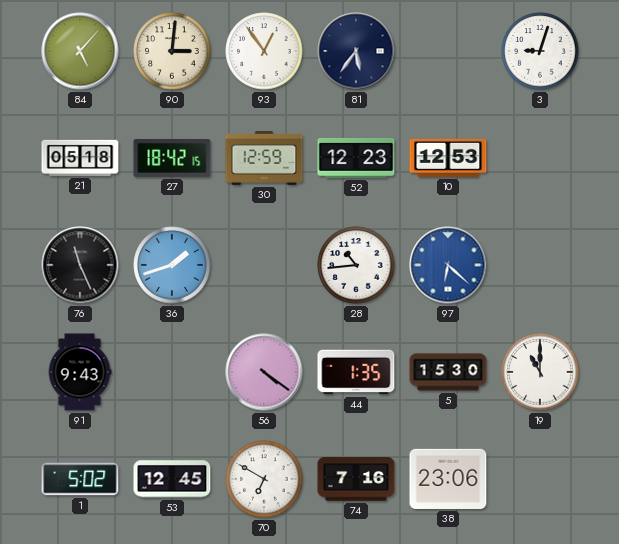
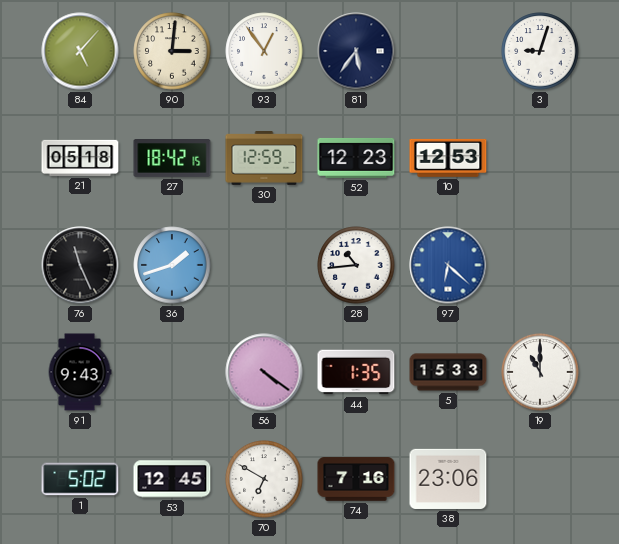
5: 15:30 -> 15:33 (448, 372)
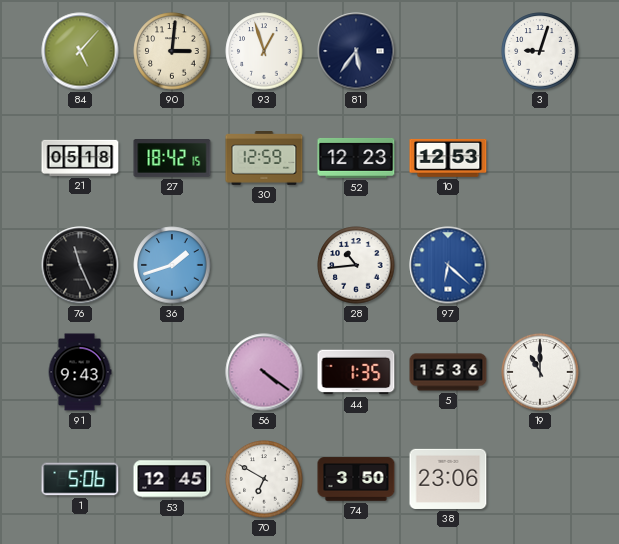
93: 12:54 -> 12:57 (264, 51)
5: 15:33 -> 15:36 (448, 372)
1: 5:02 -> 5:06 (80, 479)
74: 7:16 -> 3:50 (356, 479)
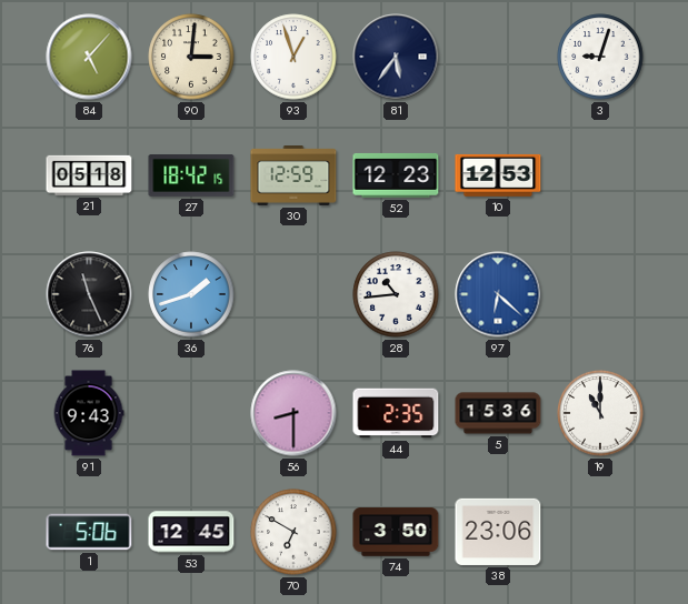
56: 4:21 -> 8:30 (293, 413)
44: 1:35 -> 2:35 (396, 413)
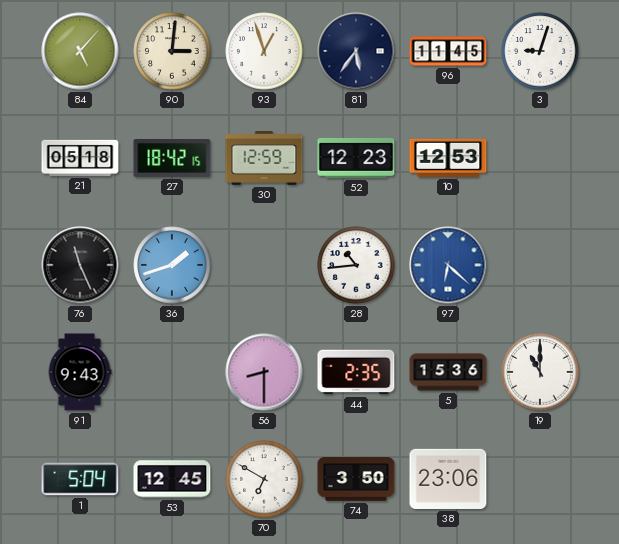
96: none -> 11:45 (448, 51)
1: 5:06 -> 5:04 (80, 479)
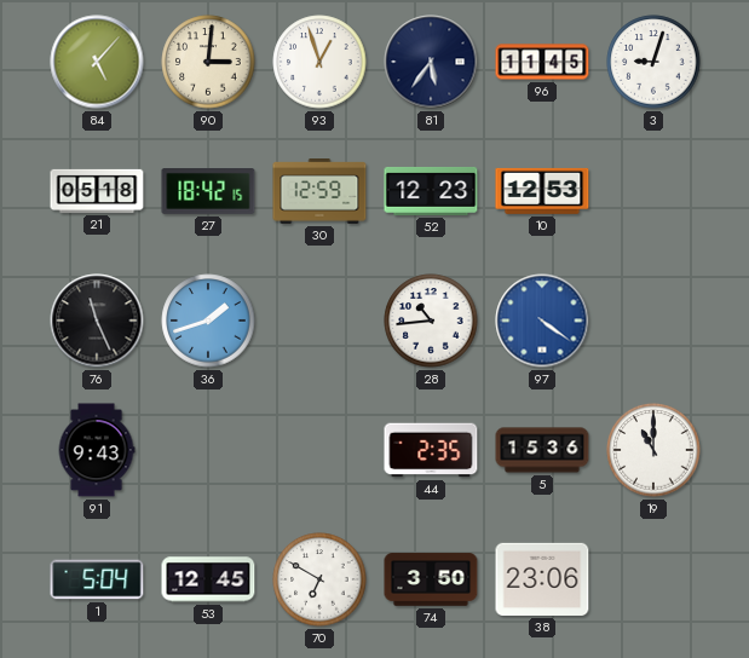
97: 6:22 -> 4:21 (542, 321)
56: 8:30 -> none (264, 372)
